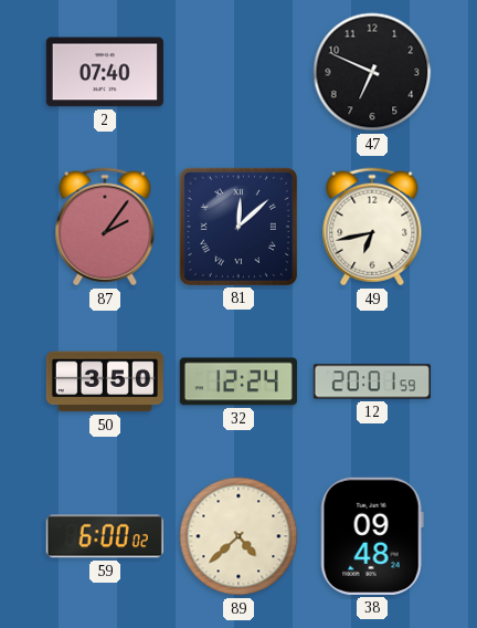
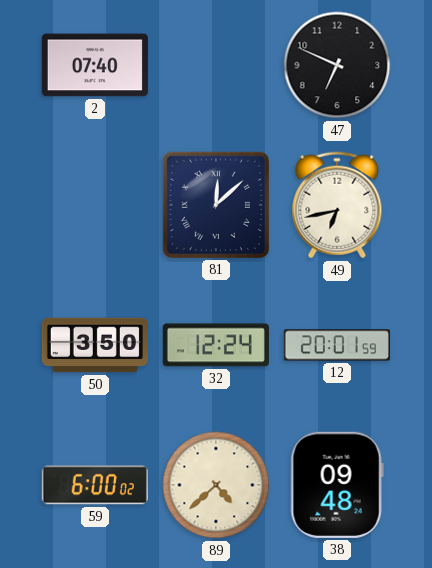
87: 2:06 -> none (105, 227)
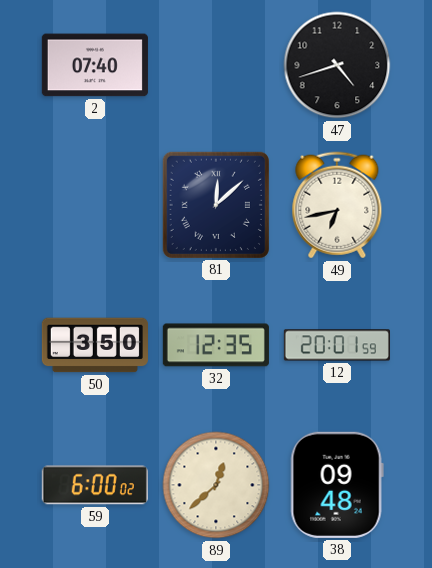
47: 6:49 -> 4:42 (337, 65)
32: 12:24 -> 12:35 (216, 345)
89: 4:38 -> 12:38 (216, 485)
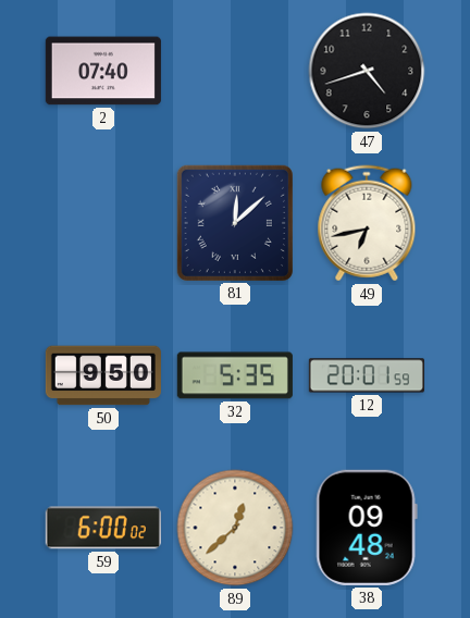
50: 3:50 -> 9:50 (103, 375)
32: 12:35 -> 5:35 (235, 375)
